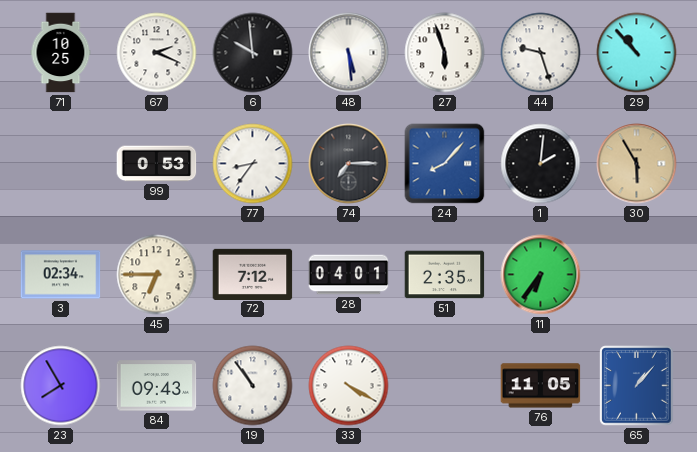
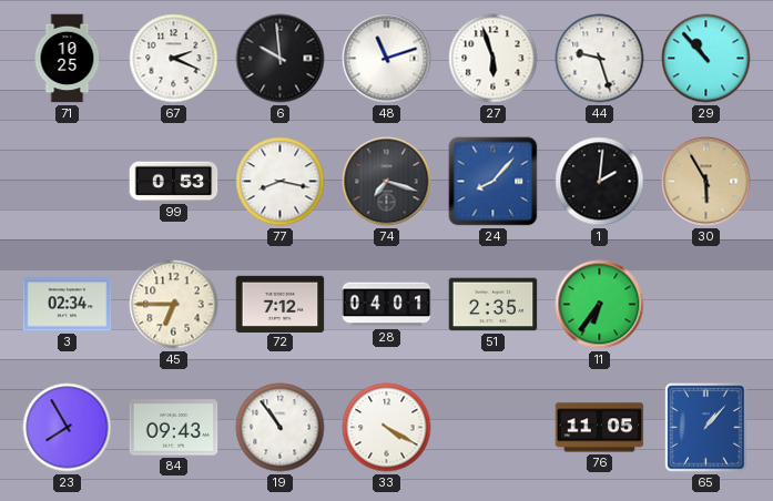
48: 5:29 -> 11:12 (387, 59)
77: 8:36 -> 8:17 (281, 182)
74: 7:15 -> 7:18 (387, 182)
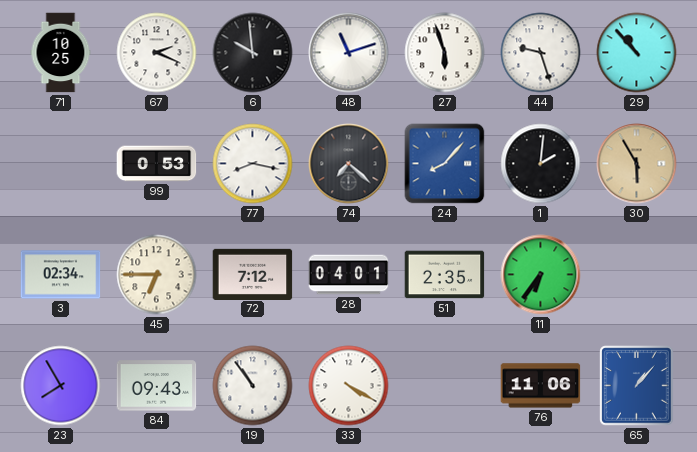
74: 7:18 -> 7:22 (349, 164)
76: 11:05 -> 11:06 (541, 386)
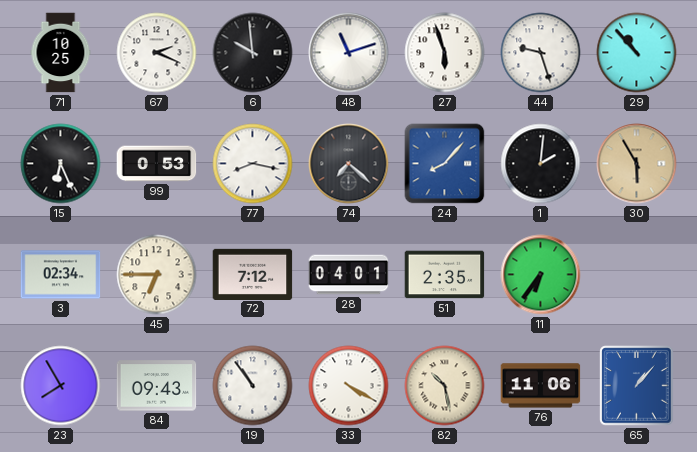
15: none -> 6:26 (61, 164)
82: none -> 10:28 (445, 386)
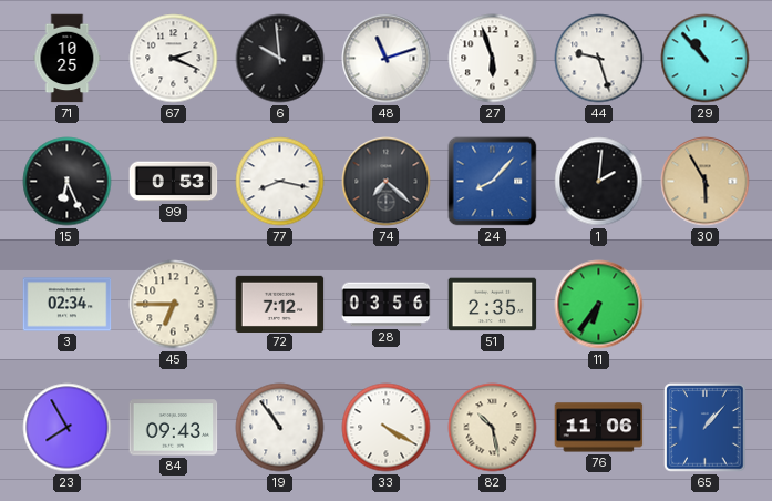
28: 04:01 -> 03:56 (387, 305)
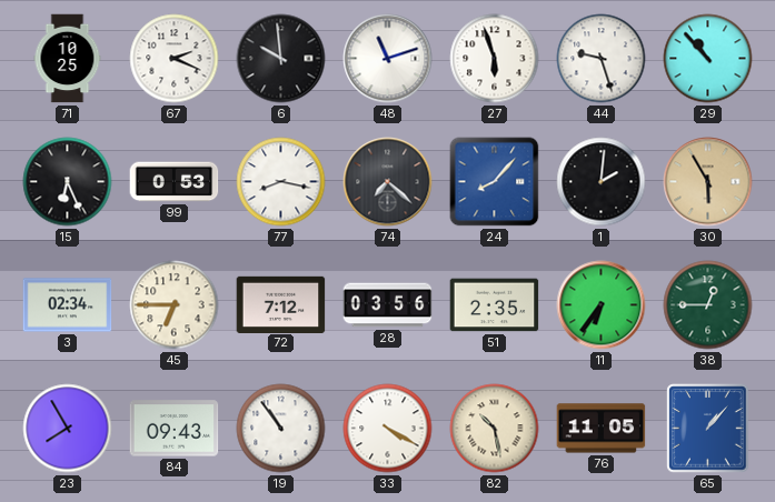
38: none -> 12:45 (708, 305)
76: 11:06 -> 11:05 (602, 429)
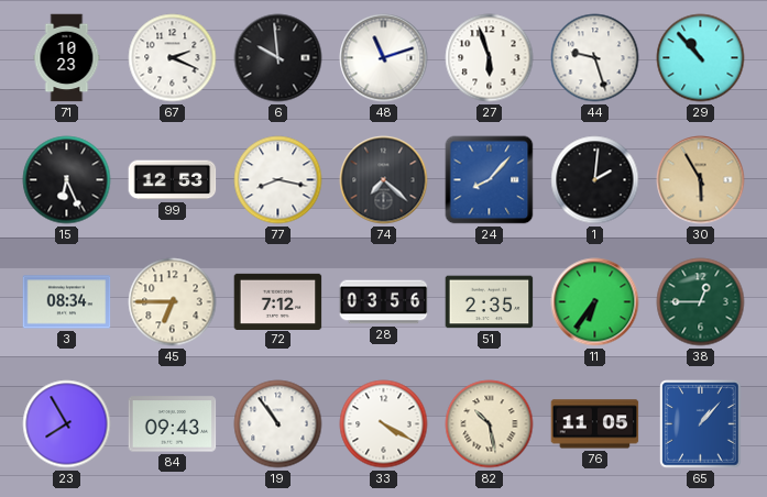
71: 10:25 -> 10:23 (67, 58)
99: 0:53 -> 12:53 (173, 180)
3: 02:34 -> 08:34 (67, 302)
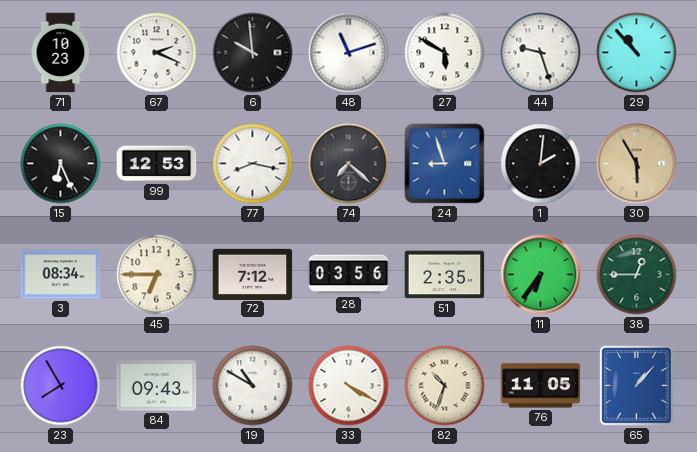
27: 5:57 -> 5:50 (445, 53)
24: 8:07 -> 8:57 (445, 164)
19: 10:54 -> 10:50 (253, 386)
82: 10:28 -> 10:33 (445, 386)
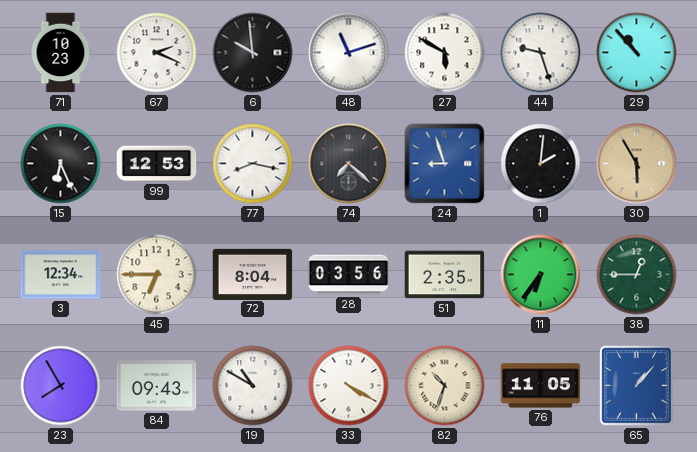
3: 08:34 -> 12:34 (61, 275)
72: 7:12 -> 8:04 (253, 274)
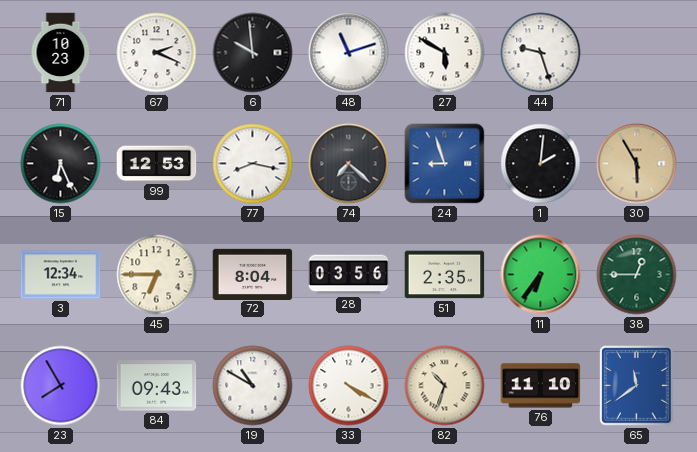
29: 10:53 -> none (637, 53)
76: 11:05 -> 11:10 (541, 386)
65: 1:07 -> 11:39 (637, 386)
